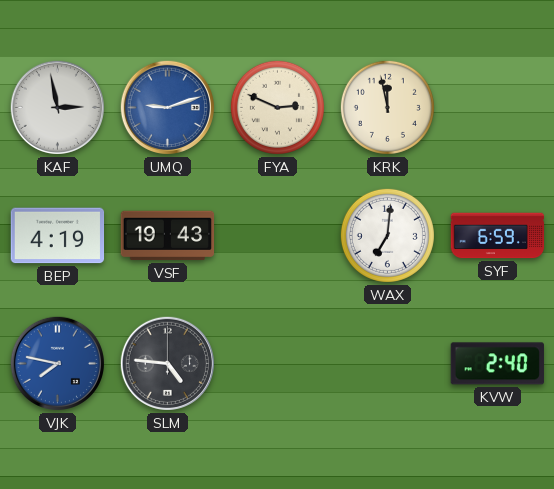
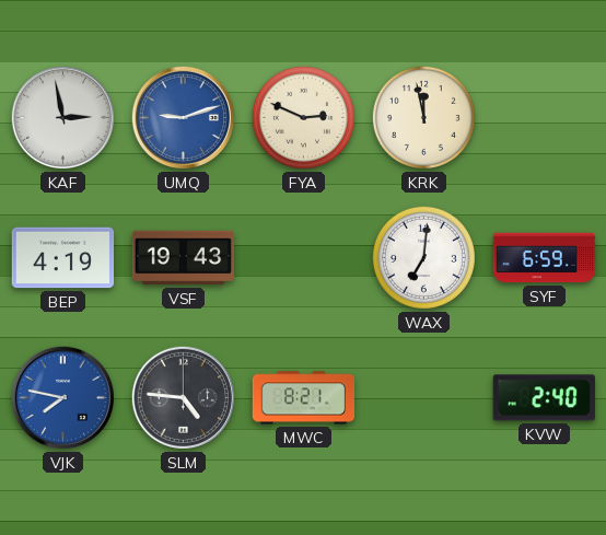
MWC: none -> 8:21 (304, 398)
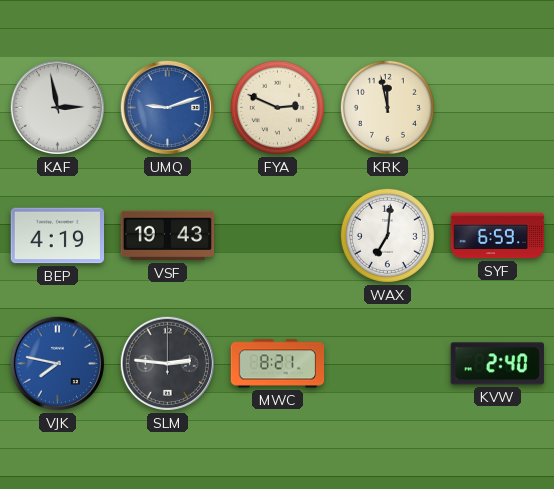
SLM: 4:46 -> 2:46 (167, 363)
